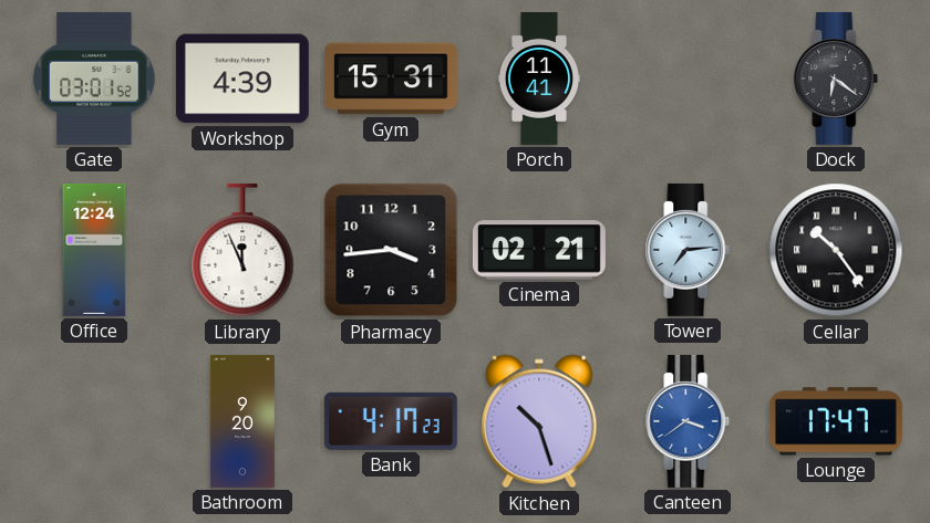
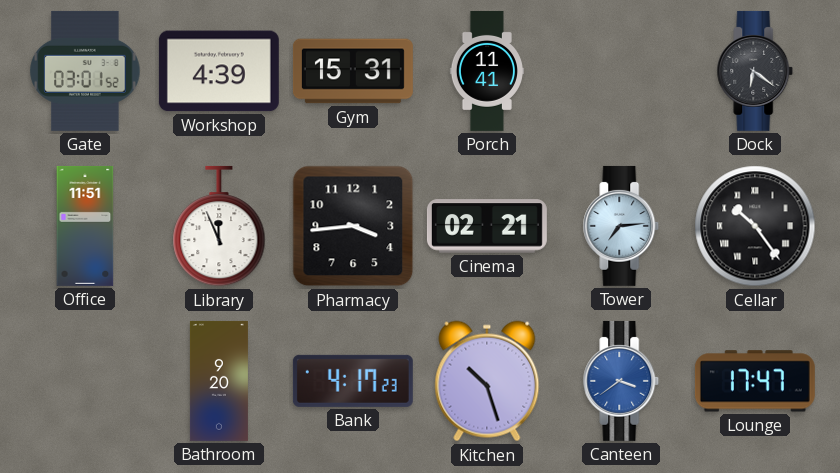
Office: 12:24 -> 11:51 (85, 226)
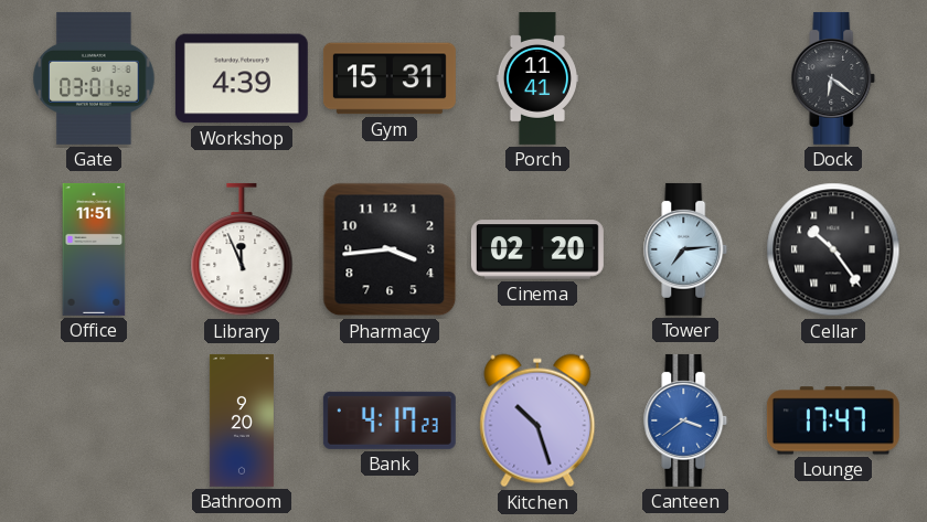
Cinema: 02:21 -> 02:20 (537, 249)
